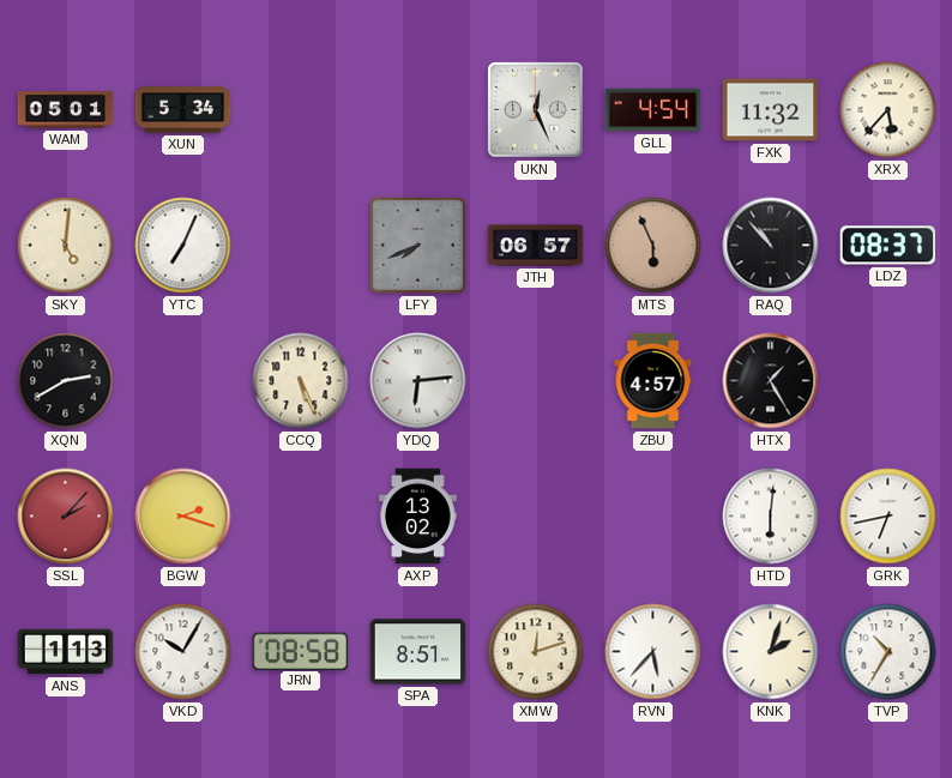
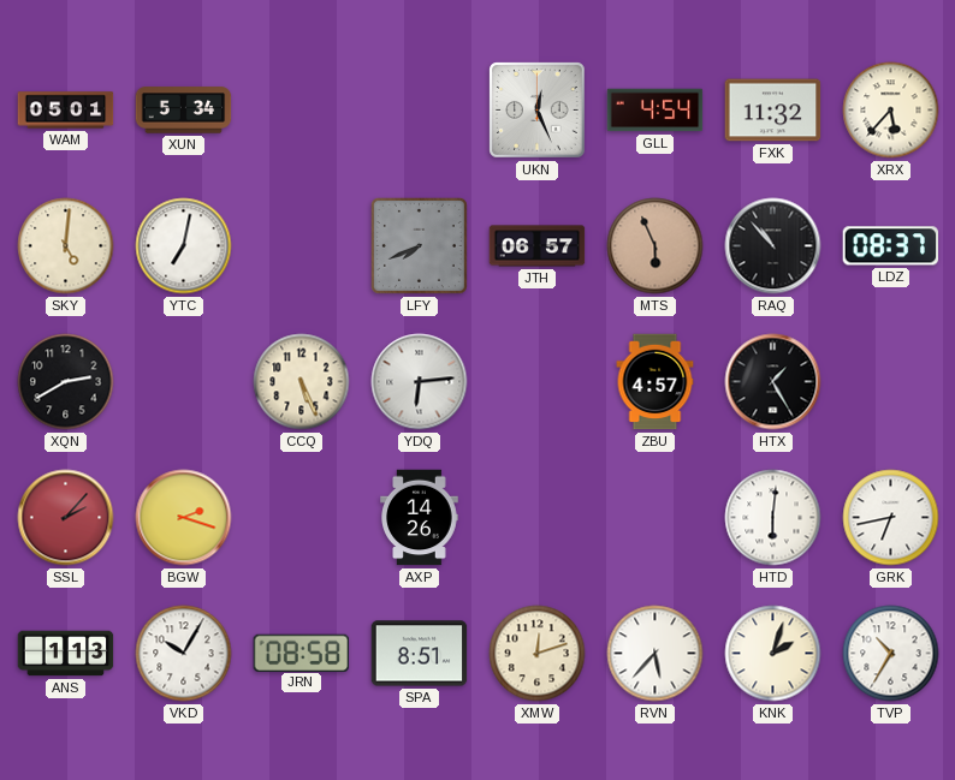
YTC: 7:04 -> 7:02 (184, 246)
AXP: 13:02 -> 14:26 (420, 518)
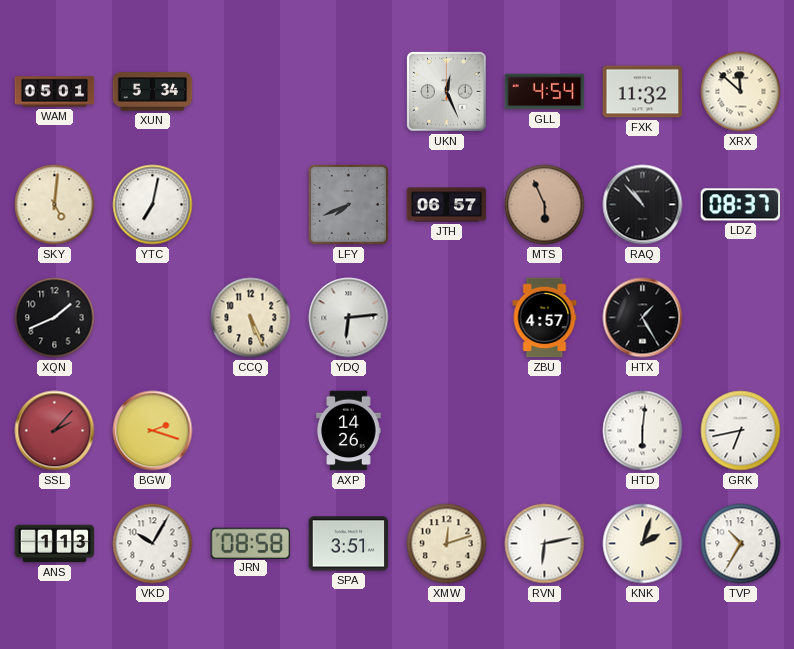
XRX: 5:37 -> 11:52 (741, 92)
XQN: 2:40 -> 1:41 (55, 318)
SPA: 8:51 -> 3:51 (349, 544)
RVN: 5:37 -> 6:13 (545, 544)
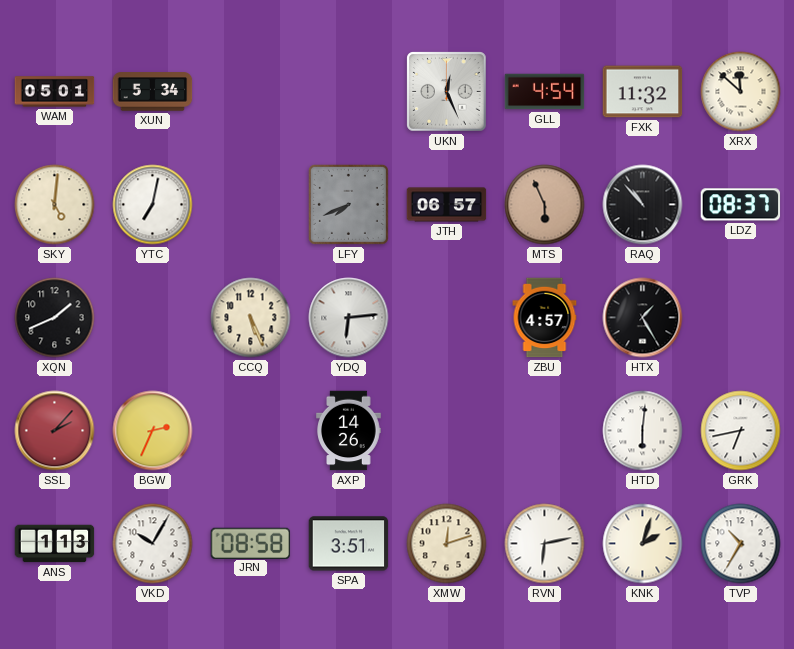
BGW: 2:18 -> 2:34 (153, 431)
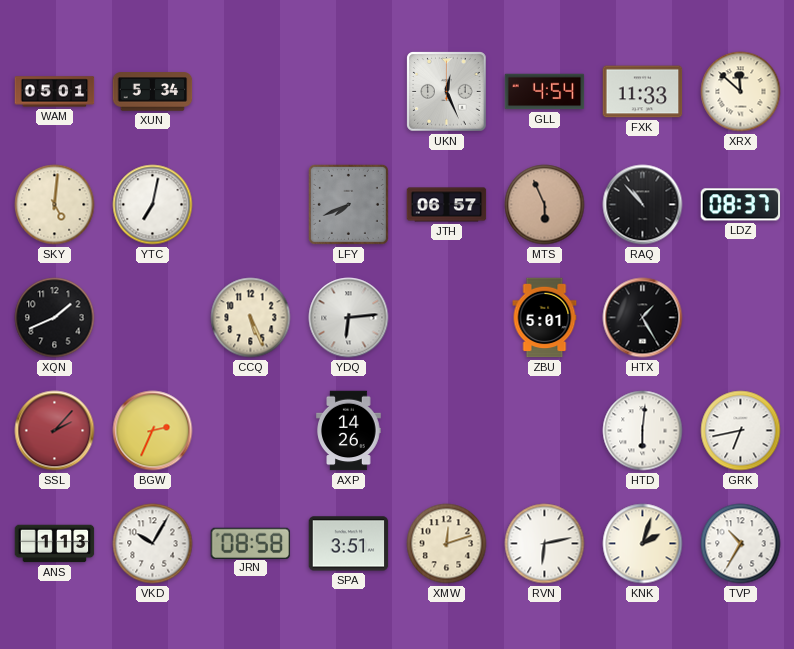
FXK: 11:32 -> 11:33 (643, 92)
ZBU: 4:57 -> 5:01 (545, 318)
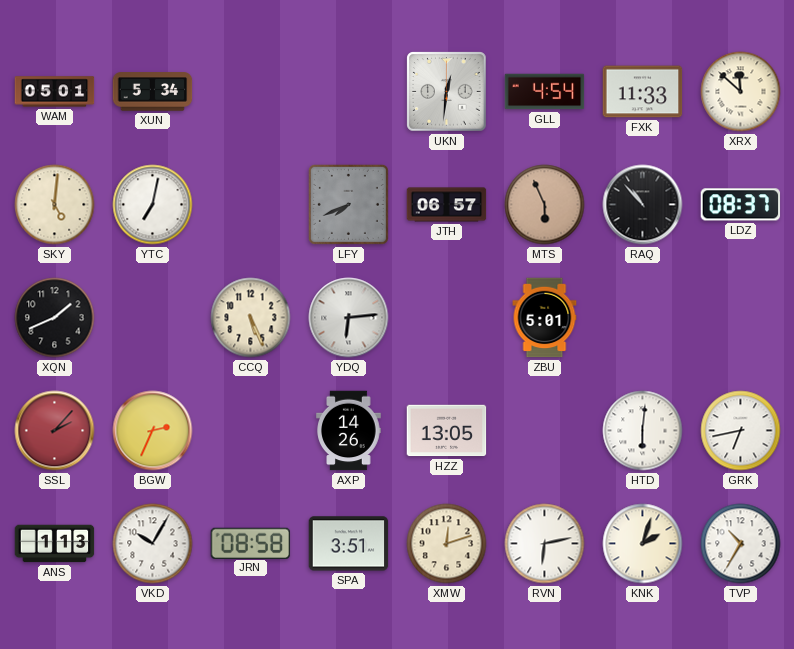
UKN: 12:26 -> 12:31 (447, 92)
HTX: 1:25 -> none (643, 318)
HZZ: none -> 13:05 (447, 431)
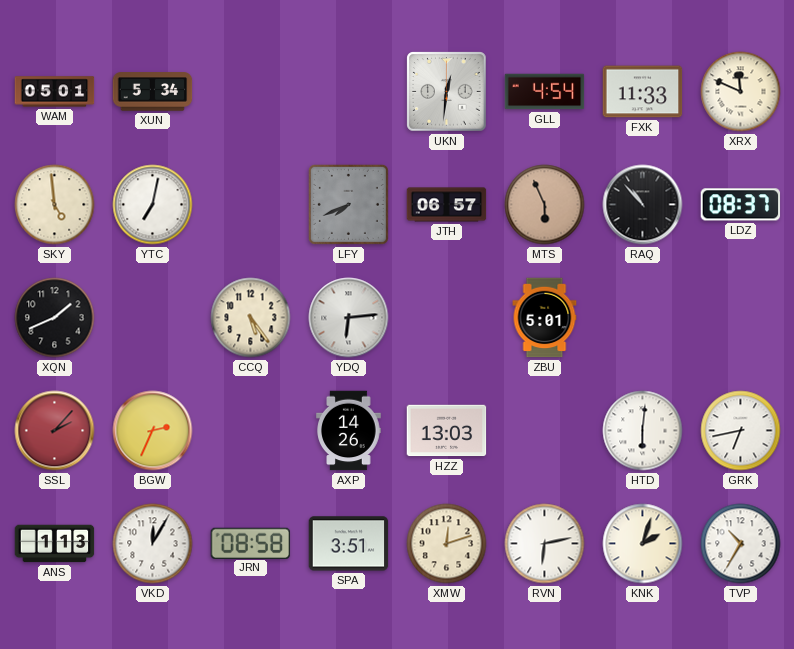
XRX: 11:52 -> 11:49 (741, 92)
SKY: 5:01 -> 4:59 (55, 205)
CCQ: 5:26 -> 5:24 (251, 318)
HZZ: 13:05 -> 13:03 (447, 431)
VKD: 10:05 -> 12:05 (153, 544)
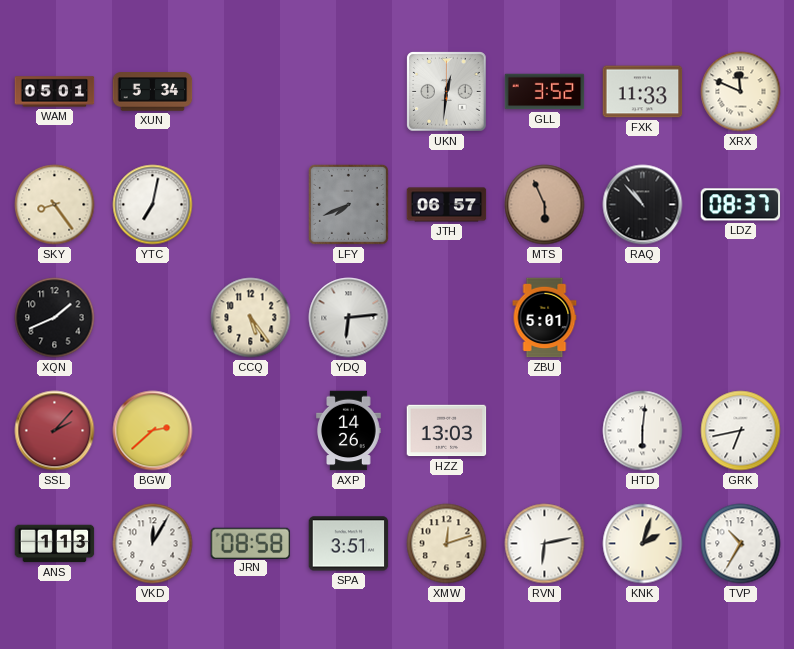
GLL: 4:54 -> 3:52 (545, 92)
SKY: 4:59 -> 8:24 (55, 205)
BGW: 2:34 -> 2:38 (153, 431)
